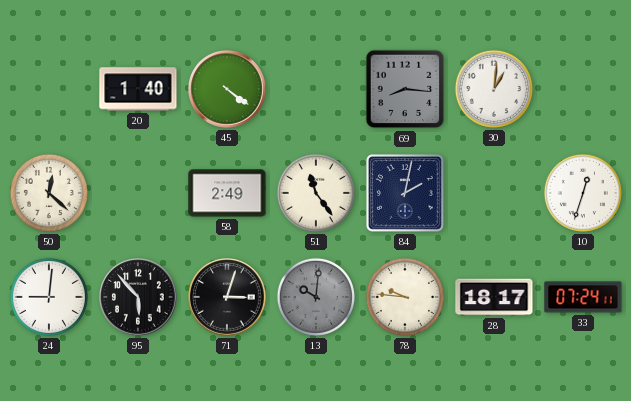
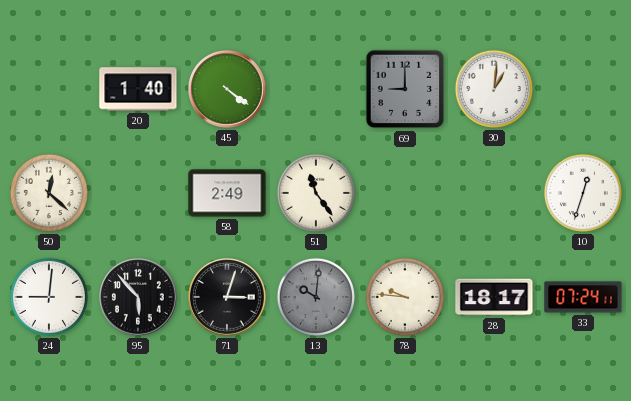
69: 8:16 -> 9:00 (405, 89)
84: 2:02 -> none (405, 193)
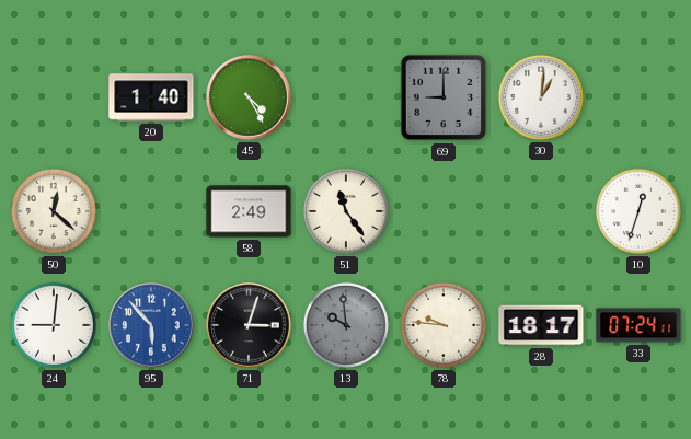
45: 4:21 -> 4:25 (250, 99)
95 dial: black -> blue (152, 326)
13: 10:01 -> 9:59 (346, 325)
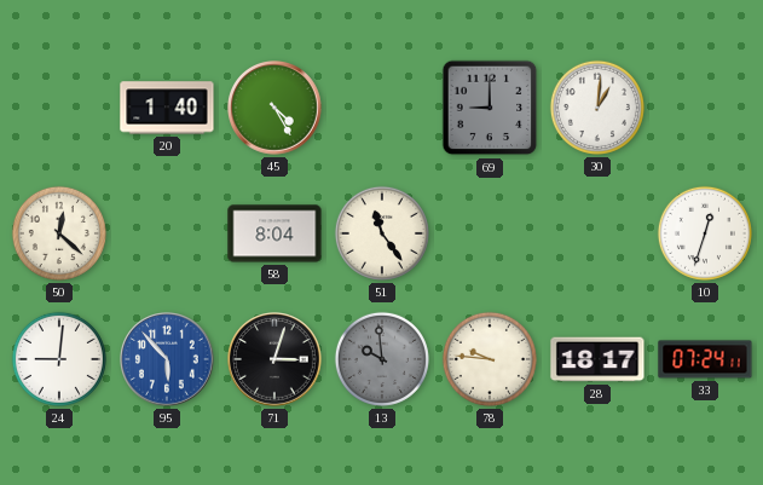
58: 2:49 -> 8:04 (274, 233)
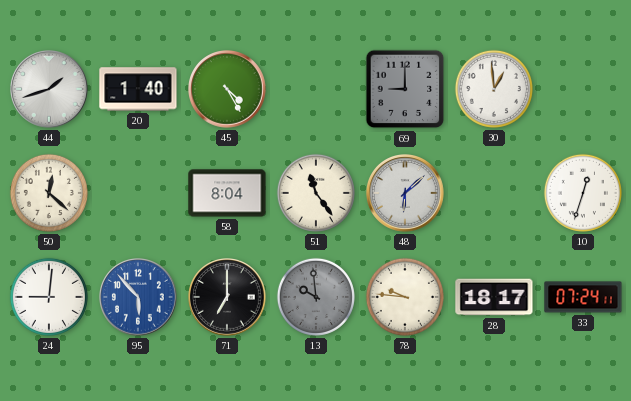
44: none -> 1:42 (50, 90)
30: 1:01 -> 12:59 (494, 89)
48: none -> 6:08 (406, 194)
71: 3:03 -> 7:00 (228, 298)
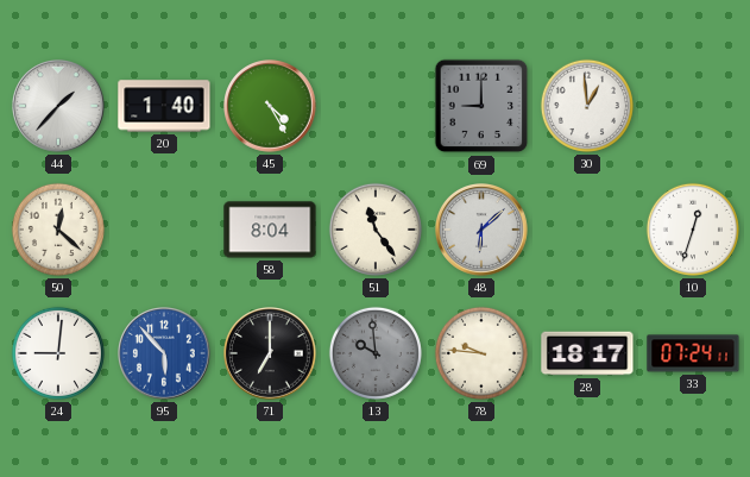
44: 1:42 -> 1:37 (59, 107)
